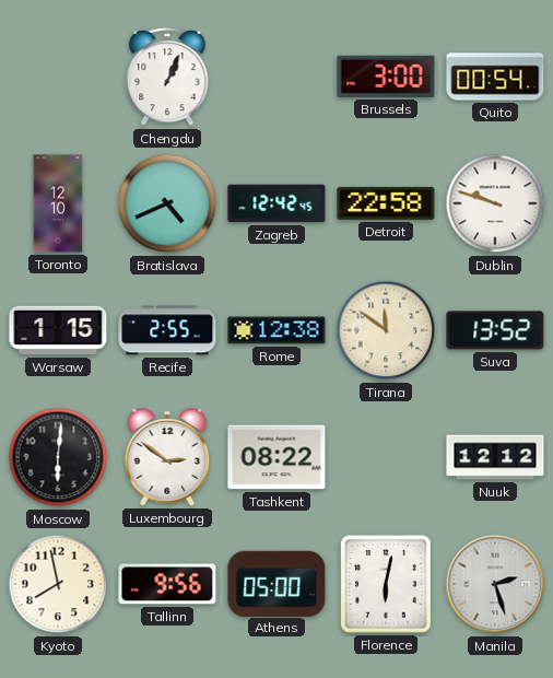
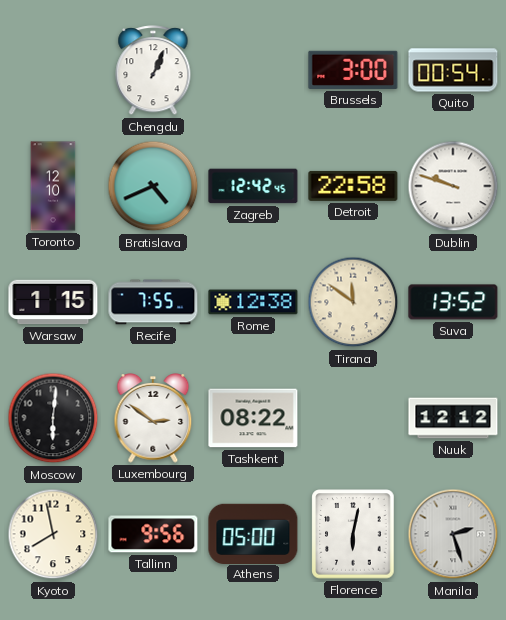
Recife: 2:55 -> 7:55 (153, 302)
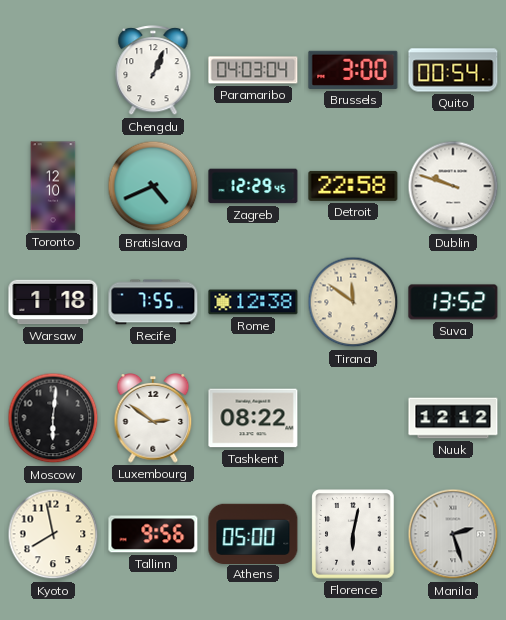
Paramaribo: none -> 04:03 (253, 70)
Zagreb: 12:42 -> 12:29 (253, 186)
Warsaw: 1:15 -> 1:18 (53, 302)
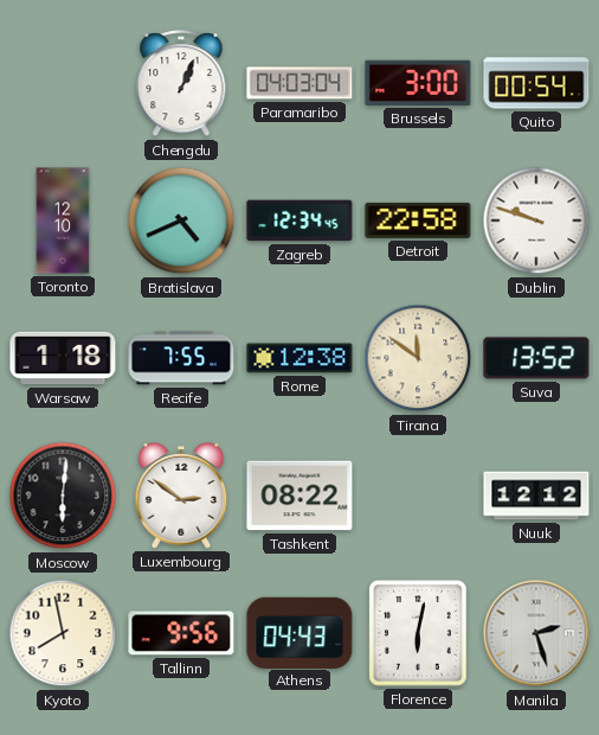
Zagreb: 12:29 -> 12:34 (299, 220)
Athens: 05:00 -> 04:43 (299, 632)
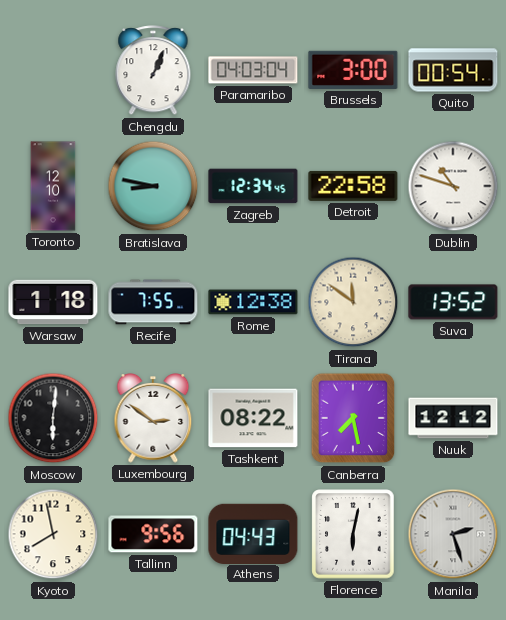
Bratislava: 4:41 -> 8:47 (153, 186)
Dublin: 9:48 -> 10:48 (453, 186)
Canberra: none -> 7:28 (353, 418)
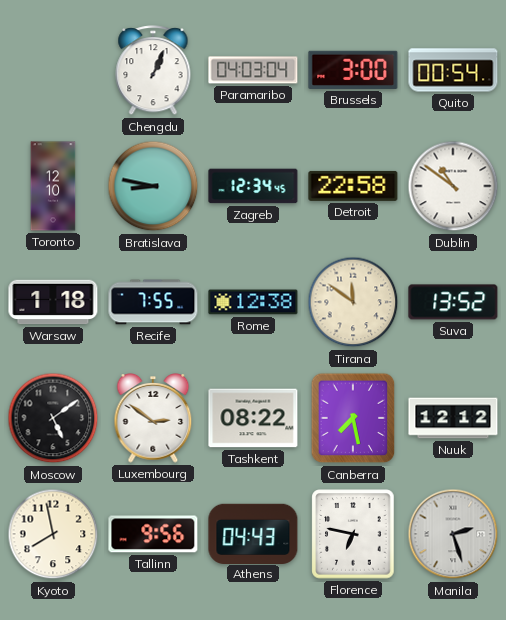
Dublin: 10:48 -> 10:51 (453, 186)
Moscow: 6:01 -> 5:09 (53, 418)
Florence: 6:02 -> 6:47 (353, 534)
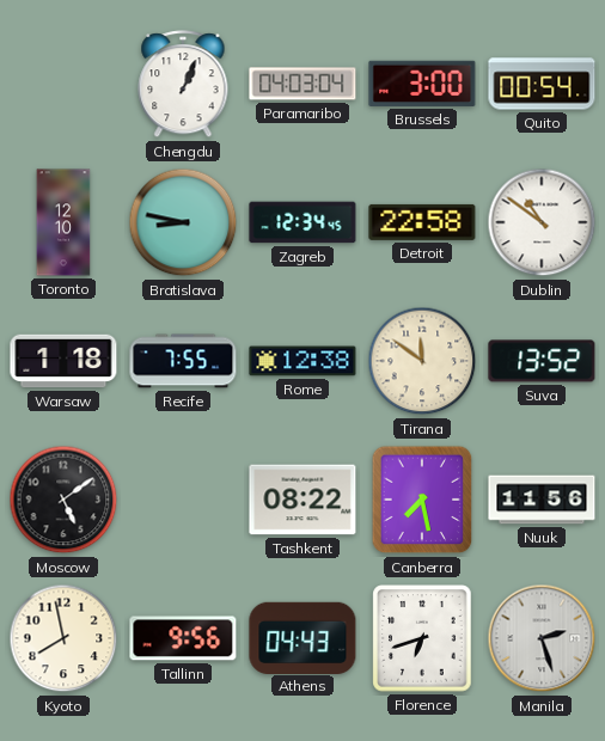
Luxembourg: 2:51 -> none (153, 418)
Nuuk: 12:12 -> 11:56 (542, 500)
Florence: 6:47 -> 6:42 (422, 638)
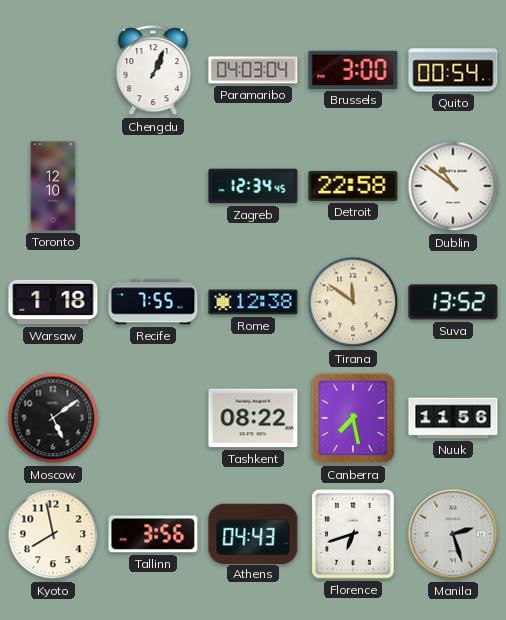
Bratislava: 8:47 -> none (183, 222)
Tallinn: 9:56 -> 3:56 (153, 534)
